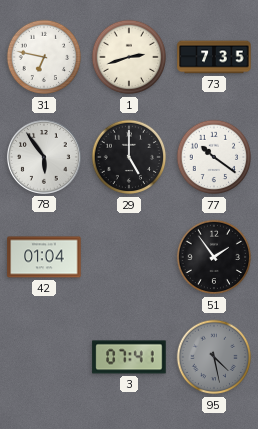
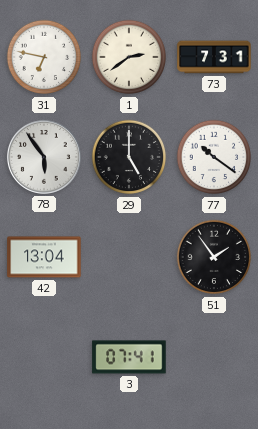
1: 2:42 -> 2:39 (129, 57)
73: 7:35 -> 7:31 (214, 57)
42: 01:04 -> 13:04 (44, 257)
95: 4:28 -> none (214, 357)
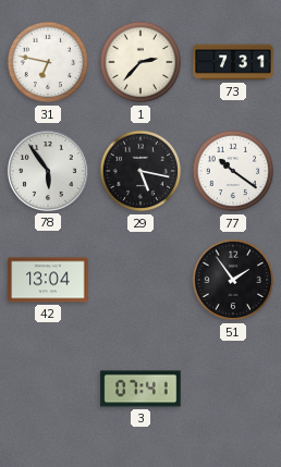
1: 2:39 -> 2:37 (140, 62)
29: 5:00 -> 5:17 (140, 171)
